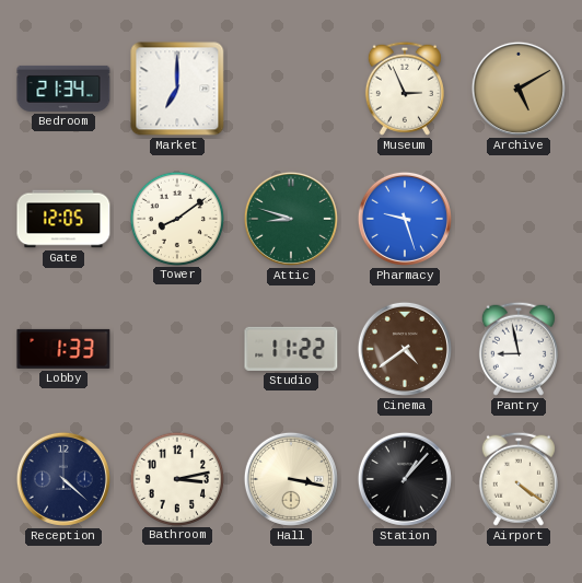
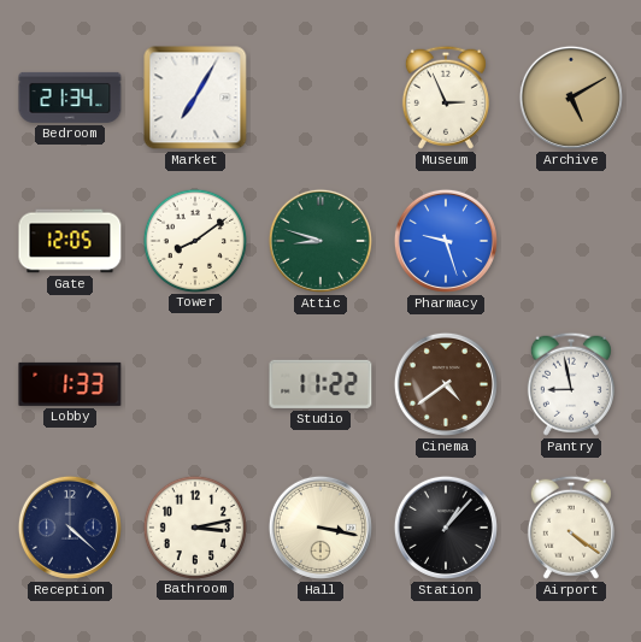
Market: 7:00 -> 7:05 (195, 98)
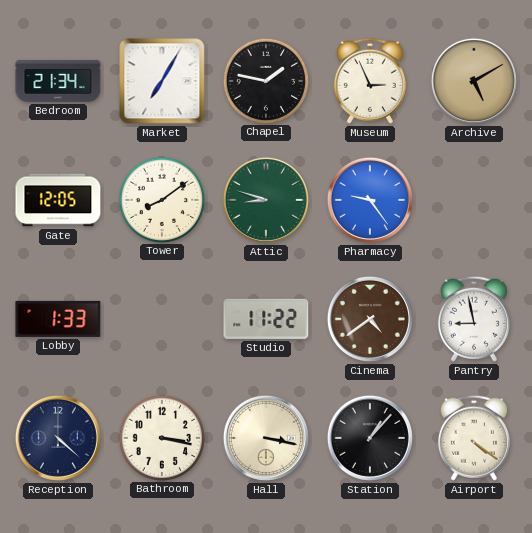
Chapel: none -> 1:47 (265, 80)
Pharmacy: 9:27 -> 9:24 (370, 200)
Bathroom: 3:13 -> 3:17 (161, 437)
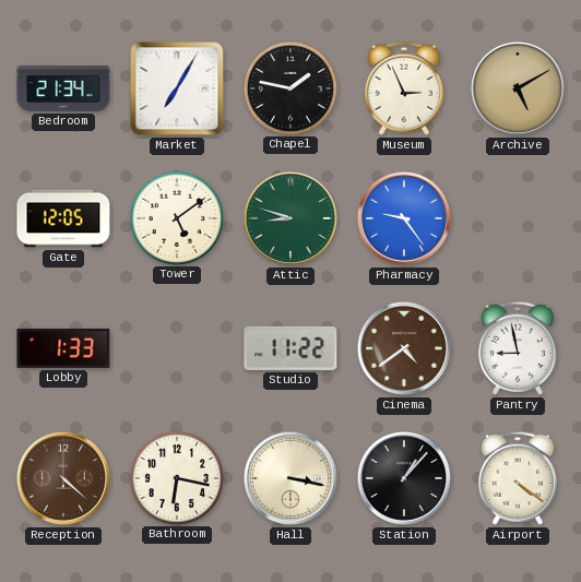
Tower: 8:09 -> 5:09 (176, 217)
Reception dial: navy -> brown (63, 478)
Bathroom: 3:17 -> 6:17 (176, 477)
